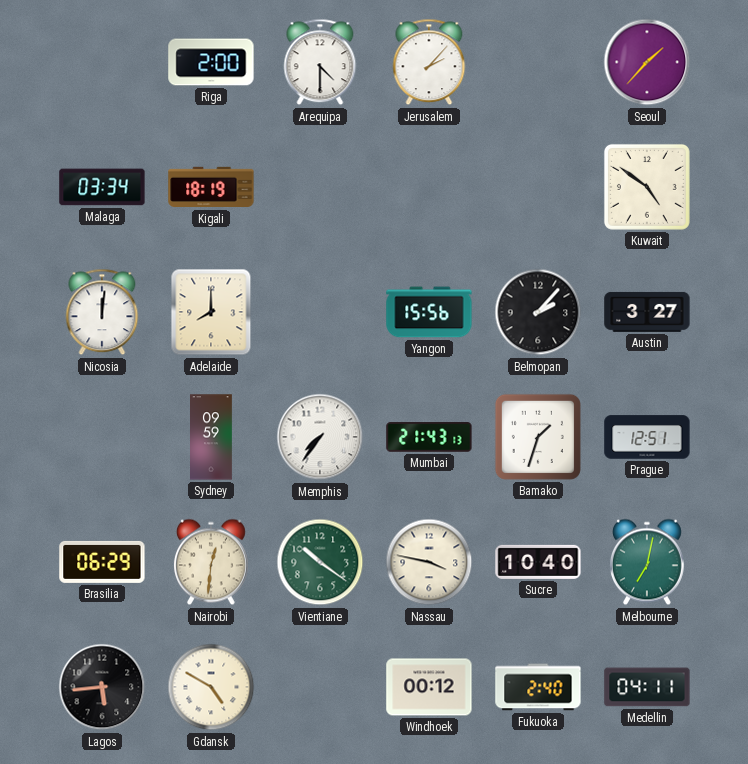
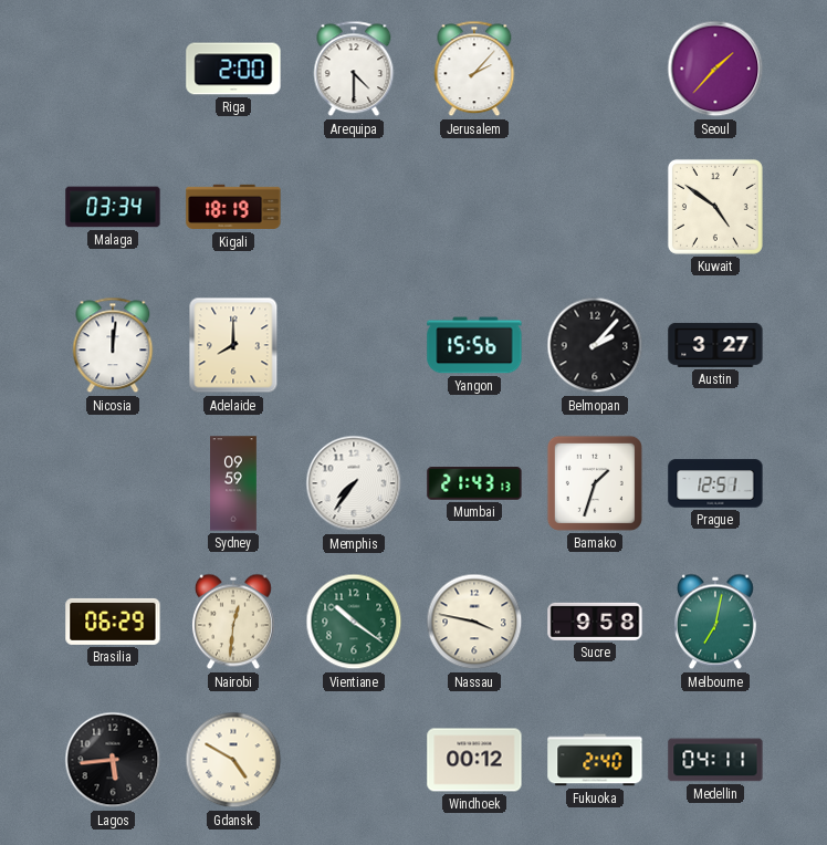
Sucre: 10:40 -> 9:58 (595, 622)
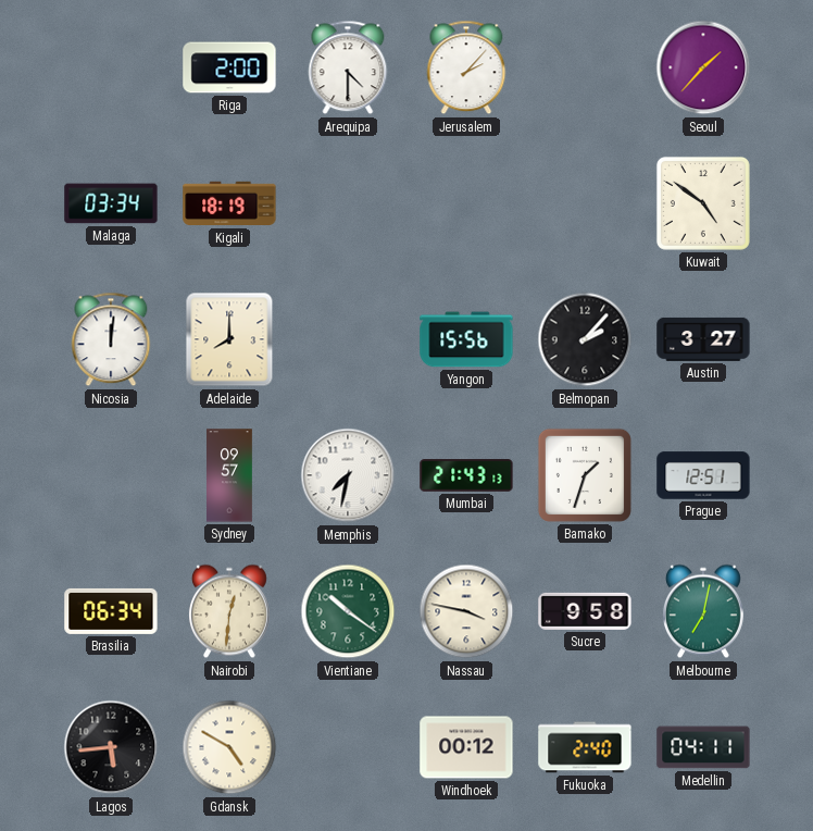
Sydney: 09:59 -> 09:57 (230, 475)
Memphis: 7:36 -> 7:32 (348, 475)
Brasilia: 06:29 -> 06:34 (111, 611)
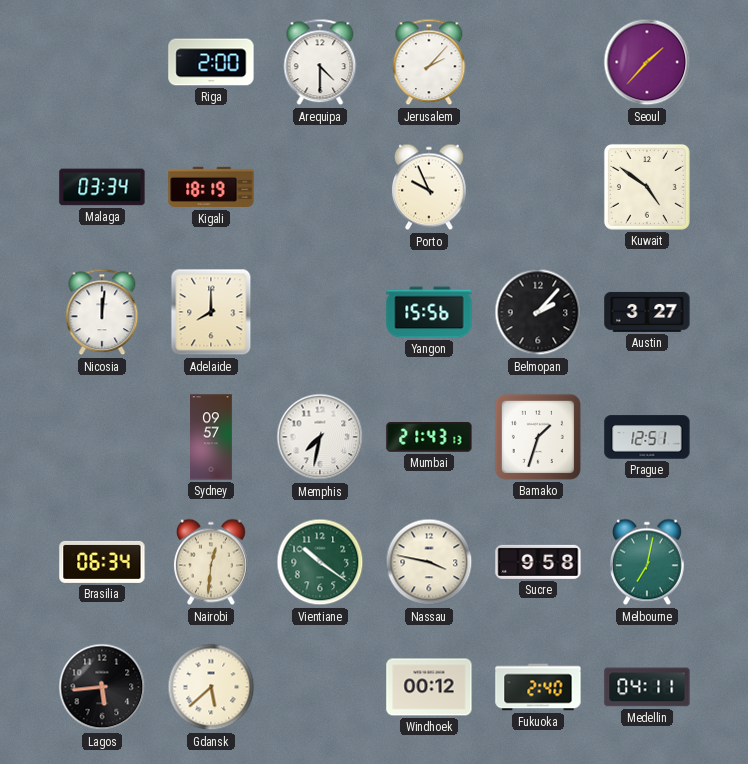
Porto: none -> 9:56 (429, 187)
Gdansk: 4:50 -> 5:38 (211, 687)
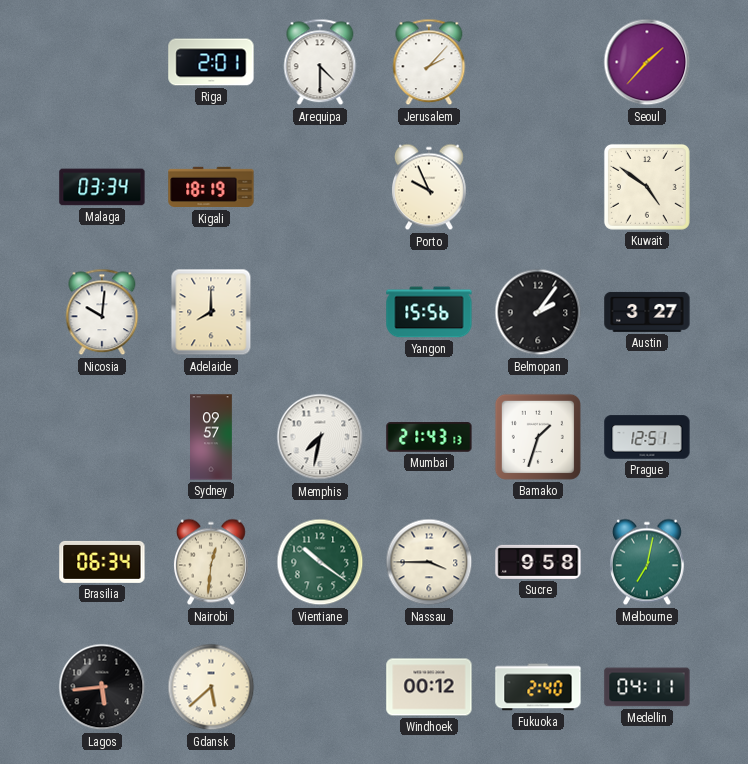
Riga: 2:00 -> 2:01 (211, 62)
Nicosia: 12:01 -> 10:01 (102, 312)
Belmopan: 2:07 -> 2:06 (538, 312)
Nassau: 3:47 -> 3:45 (429, 562)
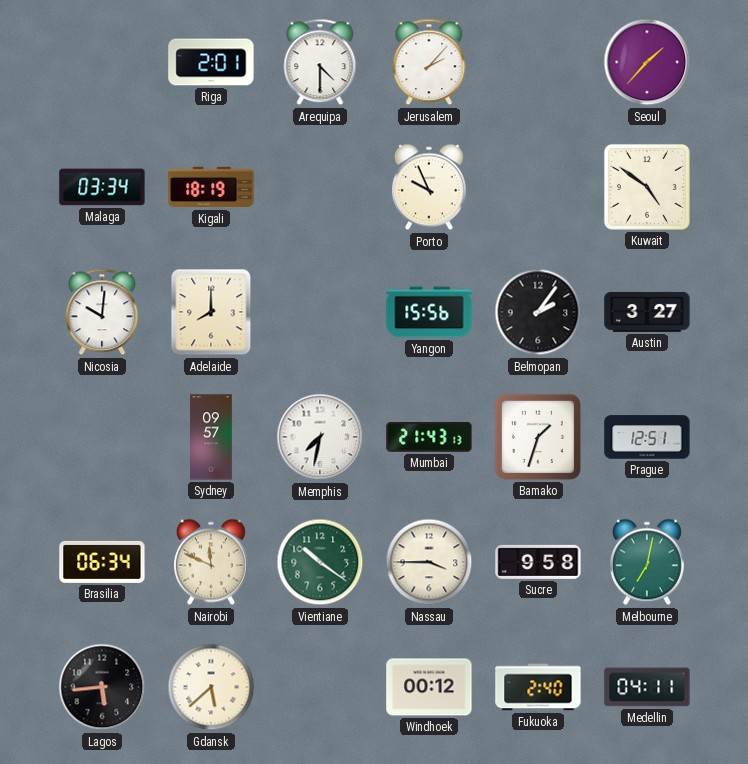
Nairobi: 12:31 -> 11:49 (211, 562)
